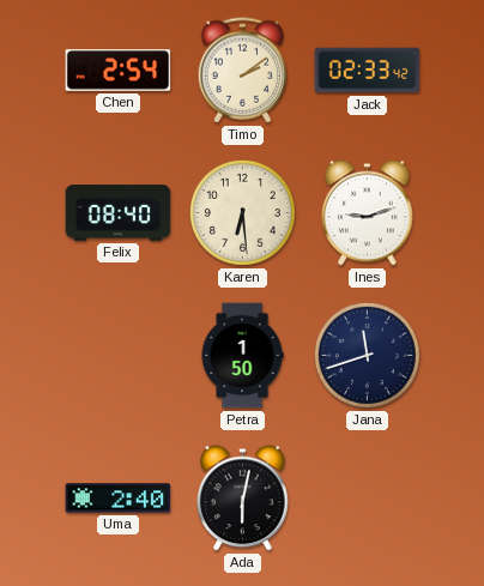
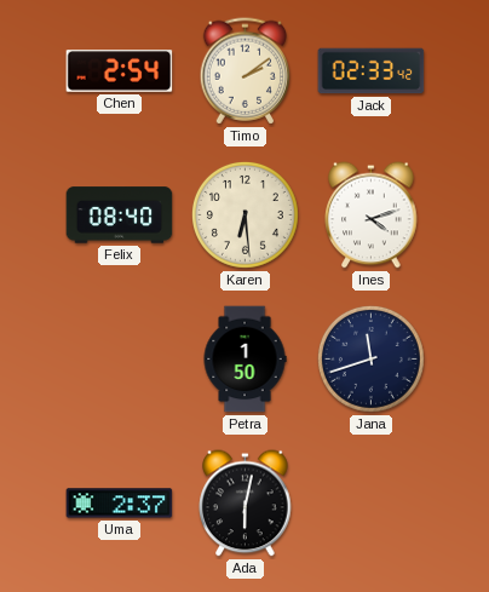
Ines: 9:12 -> 4:12 (372, 215)
Uma: 2:40 -> 2:37 (120, 504)
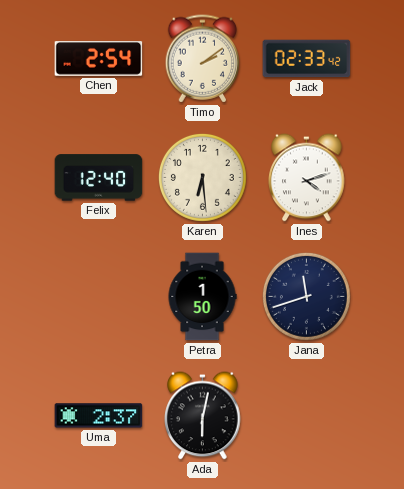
Felix: 08:40 -> 12:40 (99, 178)
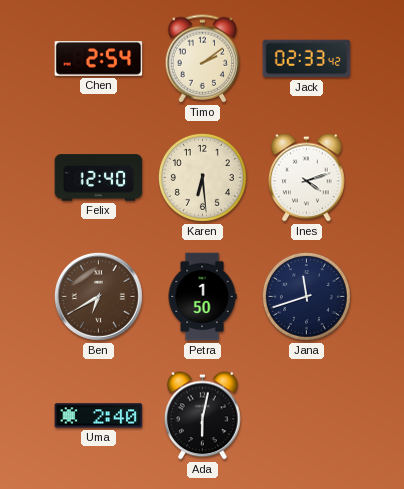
Ben: none -> 6:40 (98, 296)
Uma: 2:37 -> 2:40 (99, 416)
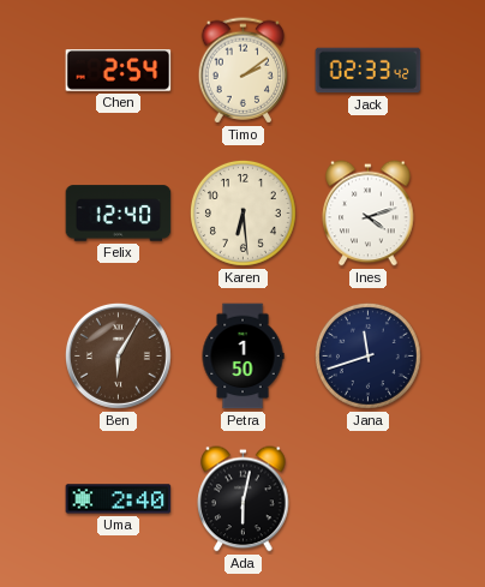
Ben: 6:40 -> 6:05 (118, 355)
